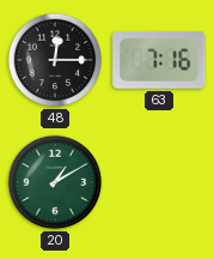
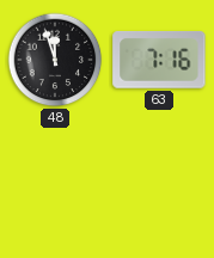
48: 12:15 -> 11:57 (55, 60)
20: 1:10 -> none (55, 182)
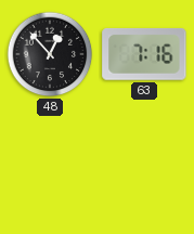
48: 11:57 -> 12:53 (50, 54)
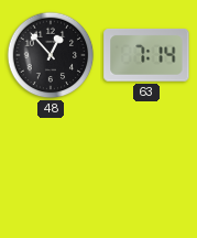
63: 7:16 -> 7:14 (146, 55)
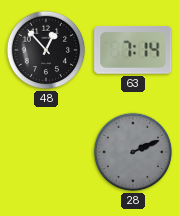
28: none -> 2:11 (133, 152)
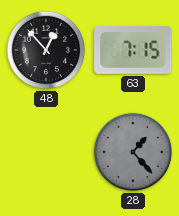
63: 7:14 -> 7:15 (133, 50)
28: 2:11 -> 1:23 (133, 152)
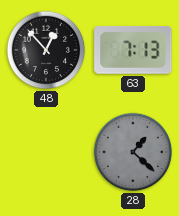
63: 7:15 -> 7:13 (133, 50)
28: 1:23 -> 1:22 (133, 152)
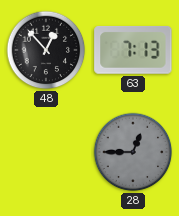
28: 1:22 -> 12:45 (133, 152)
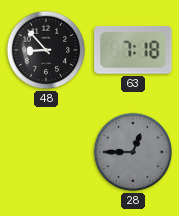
48: 12:53 -> 8:53 (46, 50)
63: 7:13 -> 7:18 (133, 50)
